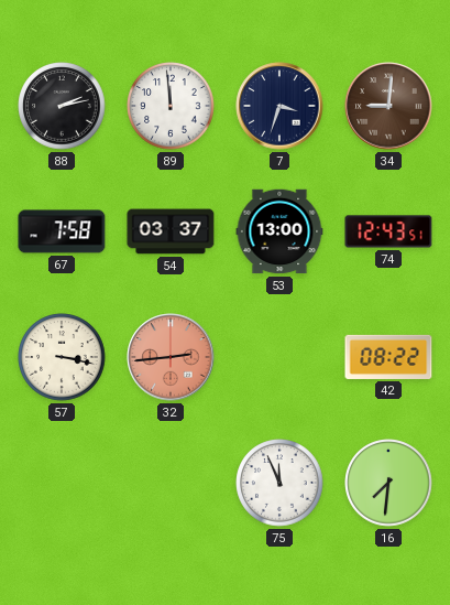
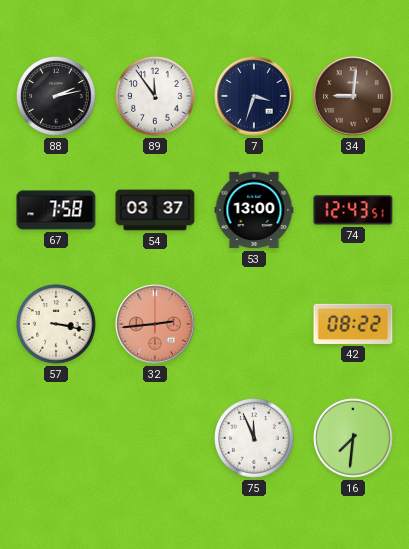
89: 11:59 -> 11:54 (155, 96)
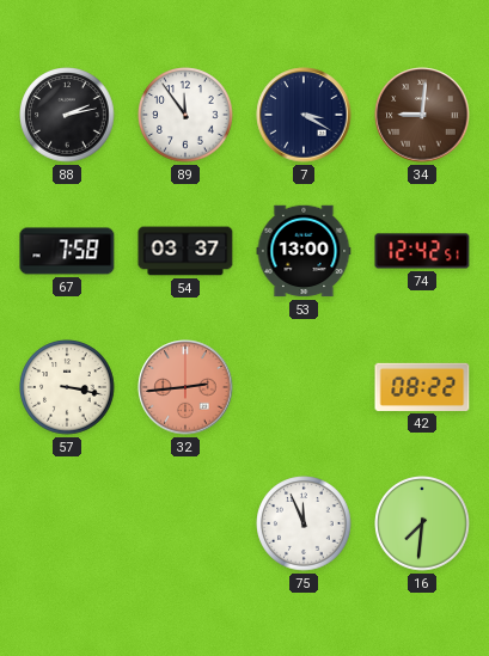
7: 3:33 -> 3:20 (304, 115)
74: 12:43 -> 12:42 (422, 251)
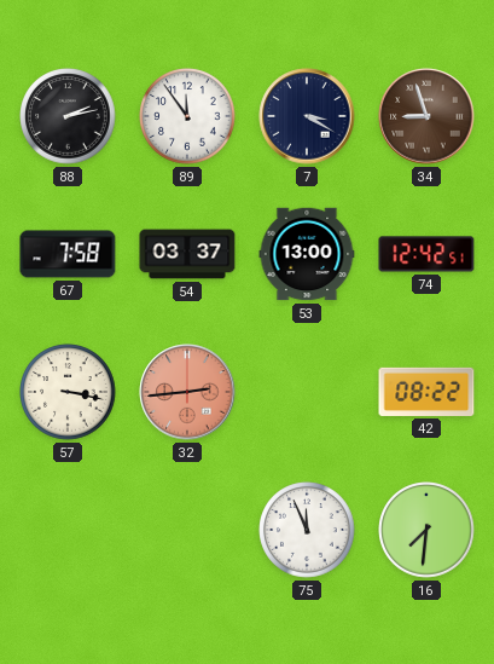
34: 9:01 -> 8:57 (426, 116)
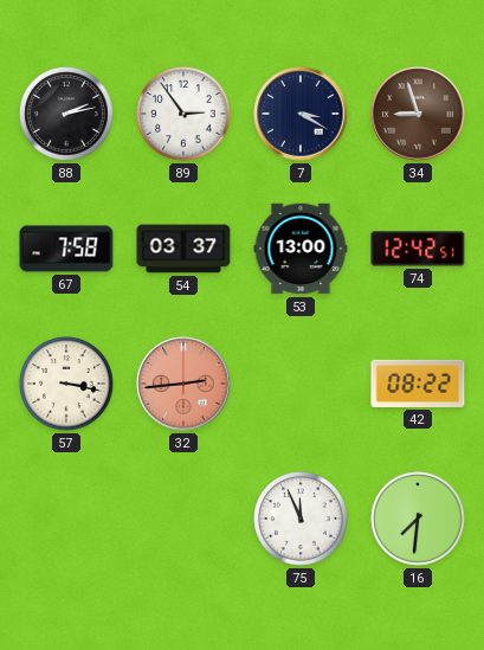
89: 11:54 -> 2:54 (183, 114)
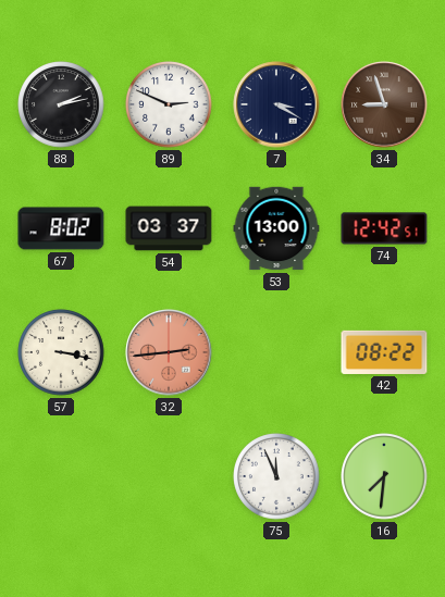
89: 2:54 -> 2:49 (169, 104)
67: 7:58 -> 8:02 (61, 228)
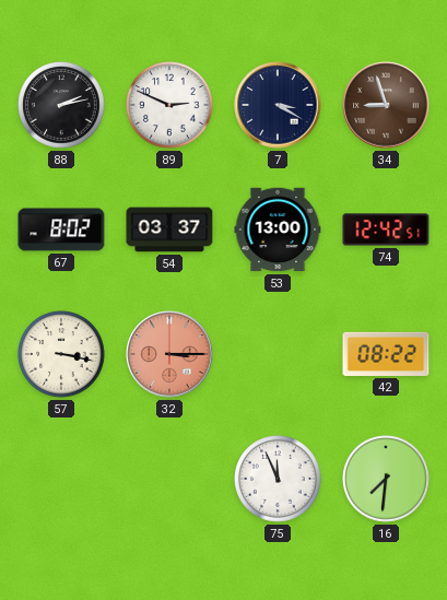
32: 2:44 -> 3:15 (169, 354)
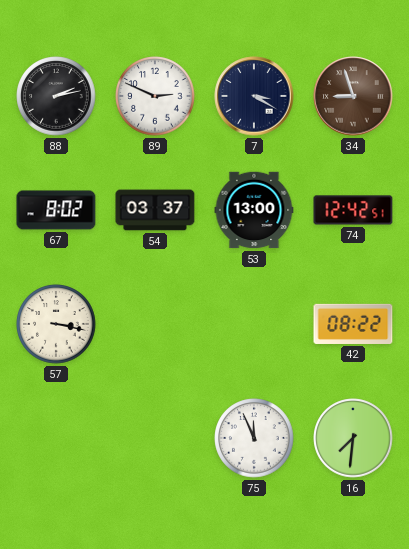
32: 3:15 -> none (169, 354)
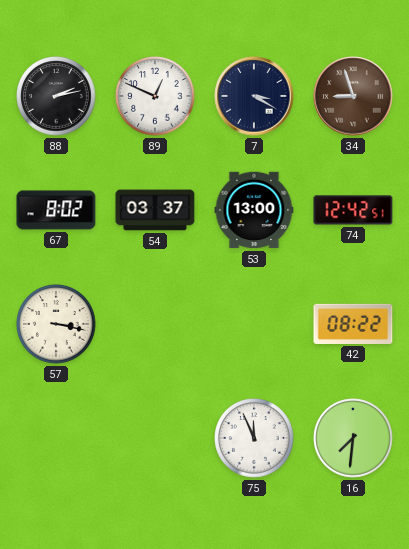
89: 2:49 -> 12:49 (155, 96)
